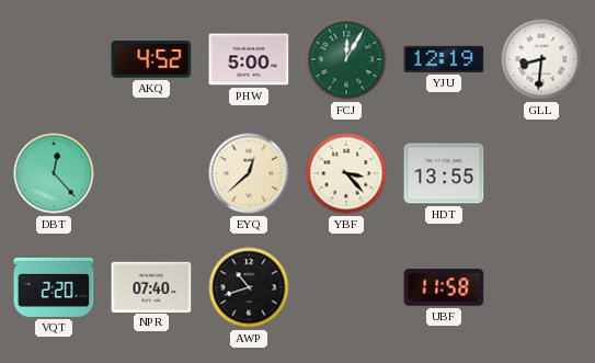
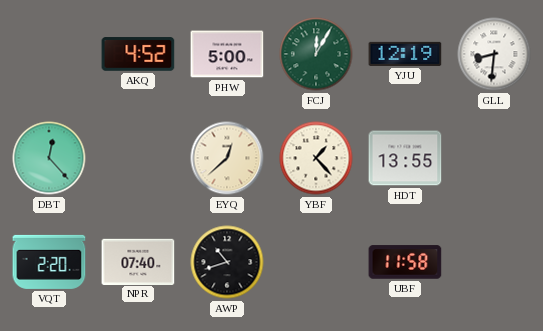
YBF: 3:23 -> 1:23 (316, 158)
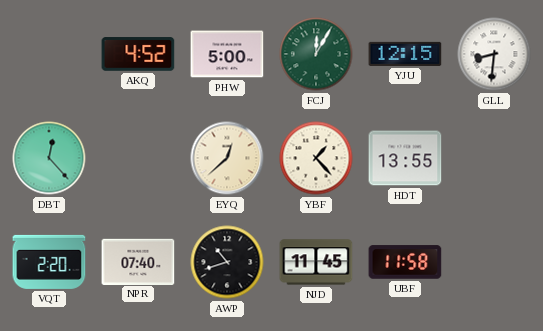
YJU: 12:19 -> 12:15 (405, 54)
NJD: none -> 11:45 (316, 262)
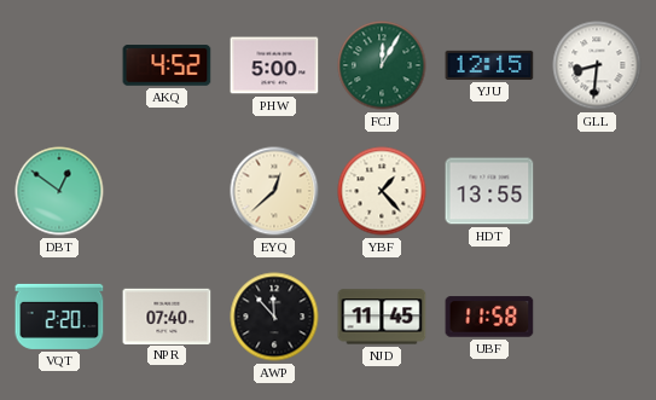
DBT: 12:23 -> 12:51 (59, 191)
AWP: 10:42 -> 11:53 (274, 317)
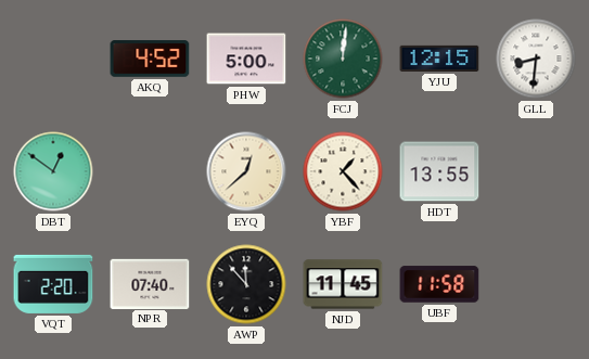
FCJ: 12:05 -> 12:01 (343, 59)
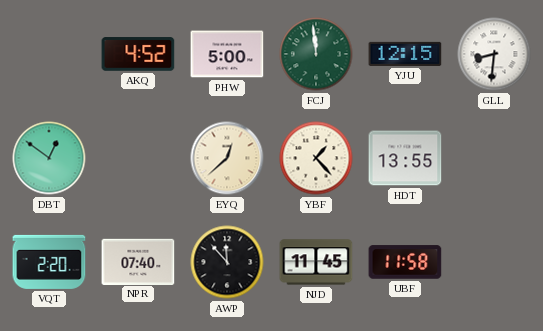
FCJ: 12:01 -> 11:59 (316, 54)
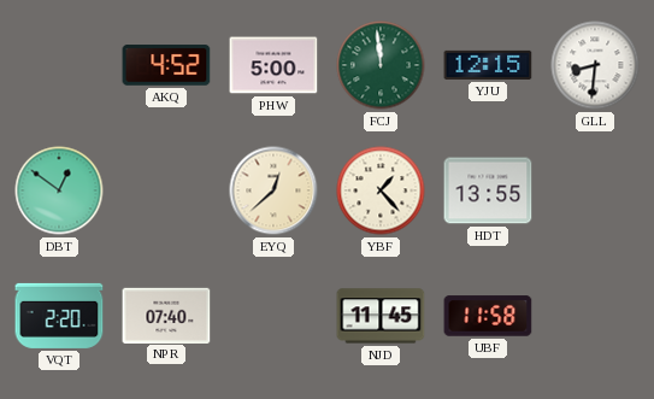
AWP: 11:53 -> none (227, 262)
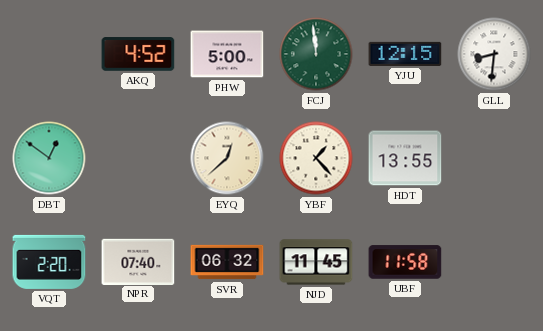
SVR: none -> 06:32 (227, 262)
